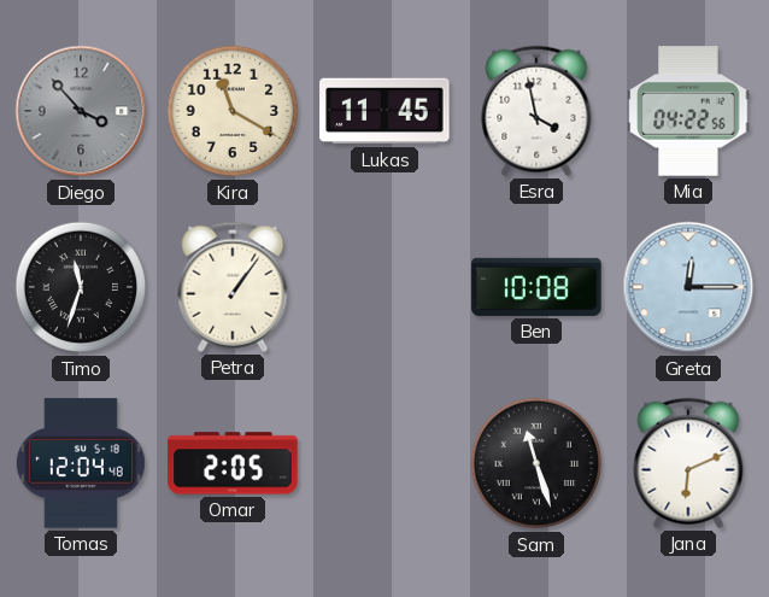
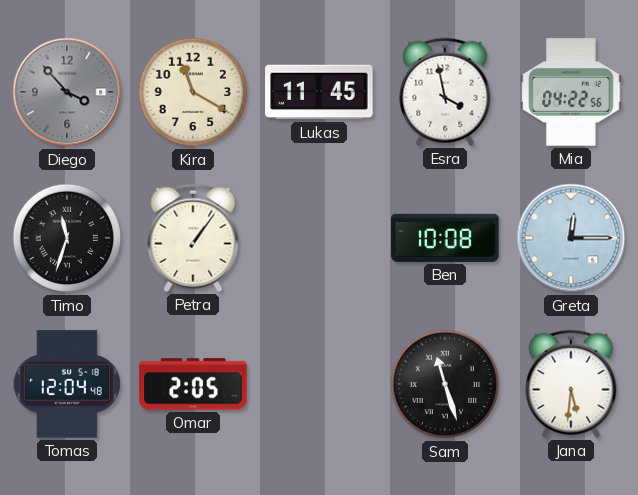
Jana: 6:11 -> 5:31 (571, 384)
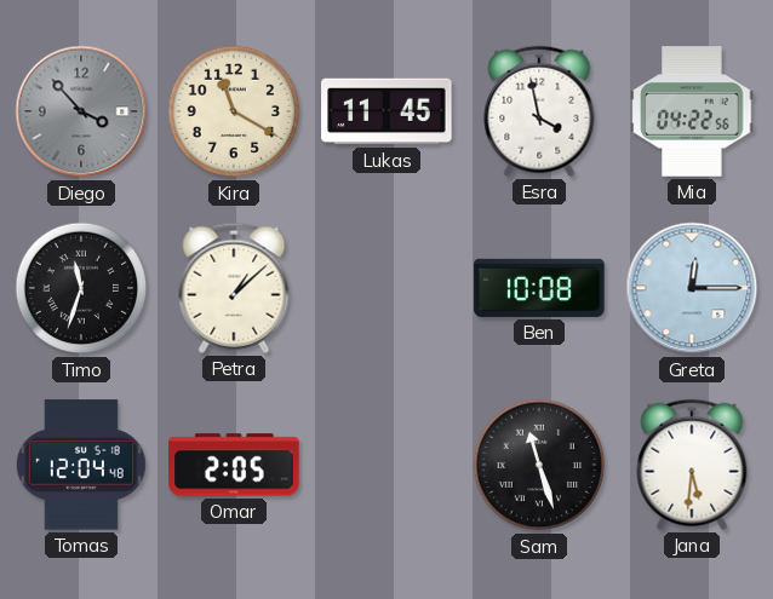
Petra: 1:06 -> 1:08 (234, 288)
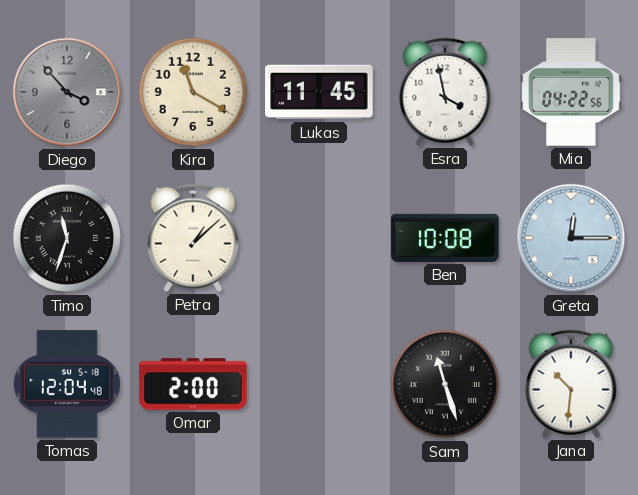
Omar: 2:05 -> 2:00 (193, 384)
Jana: 5:31 -> 10:31 (571, 384)
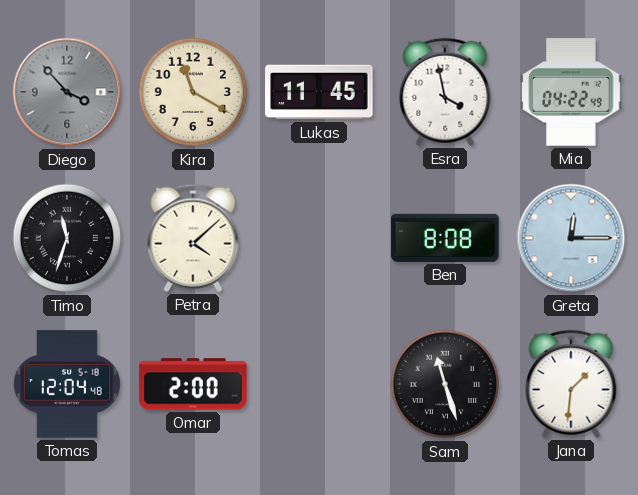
Mia: 04:22:56 -> 04:22:49 (571, 92)
Petra: 1:08 -> 4:08 (193, 238)
Ben: 10:08 -> 8:08 (445, 238)
Jana: 10:31 -> 1:31 (571, 384)
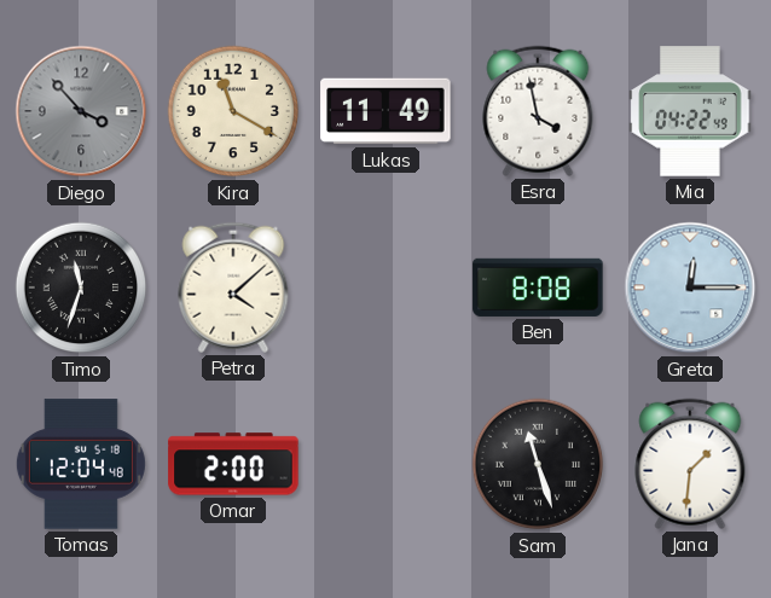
Lukas: 11:45 -> 11:49 (385, 111)
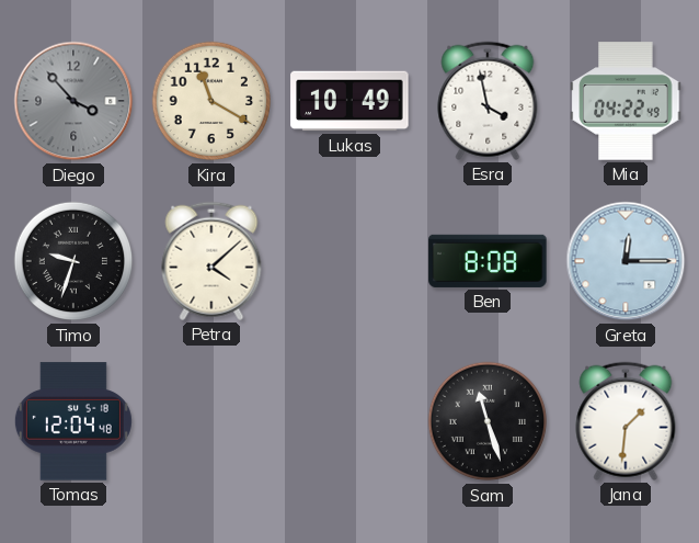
Lukas: 11:49 -> 10:49 (349, 101)
Timo: 11:33 -> 9:33 (73, 261)
Omar: 2:00 -> none (233, 464)
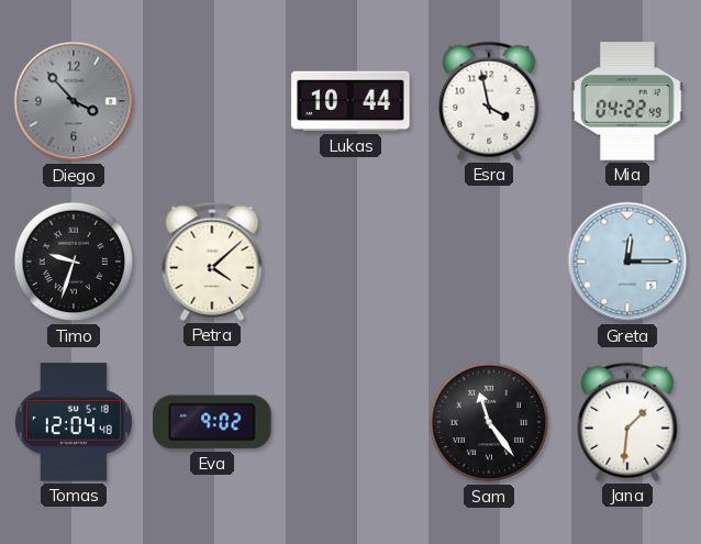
Kira: 11:20 -> none (211, 101)
Lukas: 10:49 -> 10:44 (350, 101)
Ben: 8:08 -> none (488, 261)
Eva: none -> 9:02 (212, 422)
Sam: 11:27 -> 11:24 (489, 422)
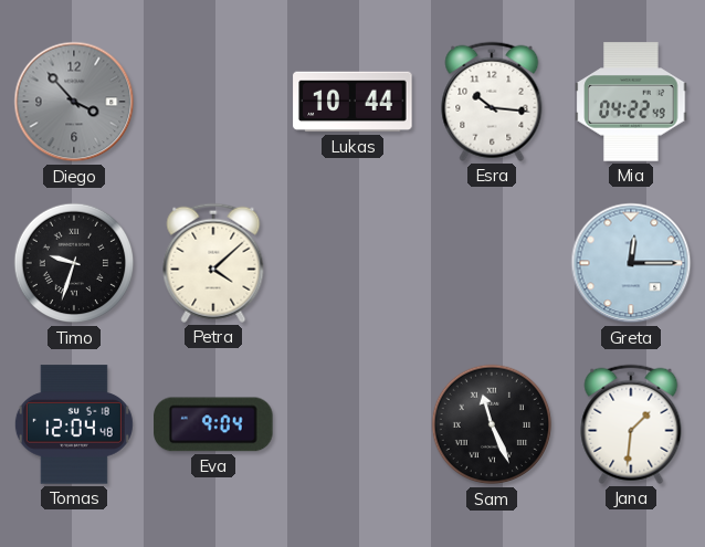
Esra: 3:58 -> 10:16 (492, 102)
Eva: 9:02 -> 9:04 (213, 424)
Sam: 11:24 -> 11:26 (492, 424)
